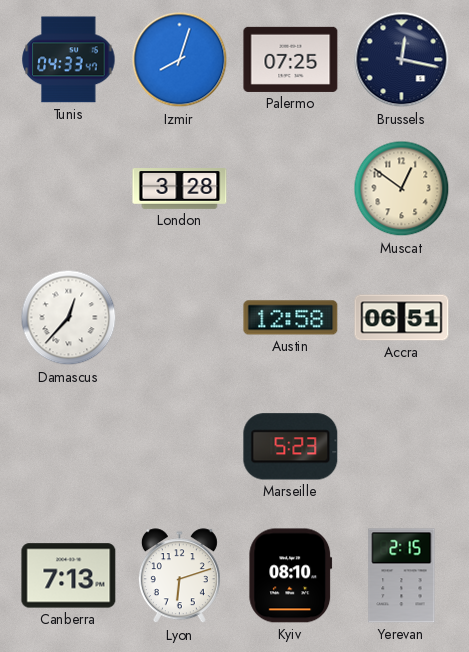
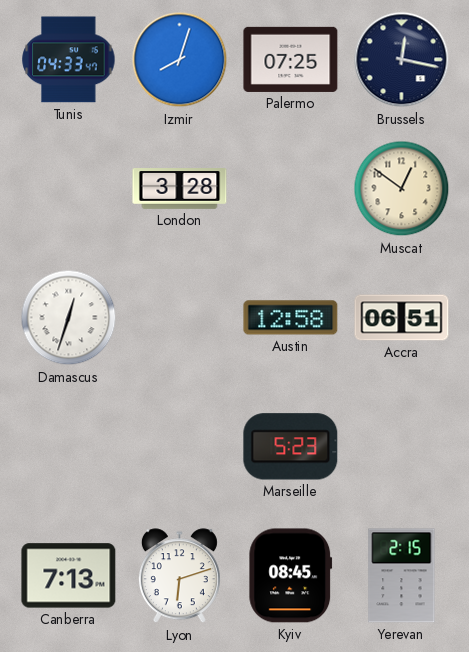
Damascus: 12:37 -> 12:33 (69, 318)
Kyiv: 08:10 -> 08:45 (291, 576)
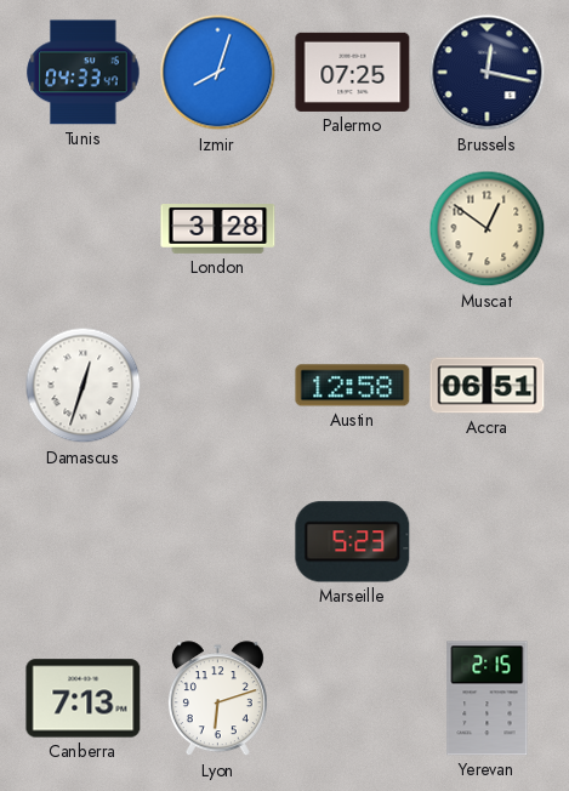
Kyiv: 08:45 -> none (291, 576)
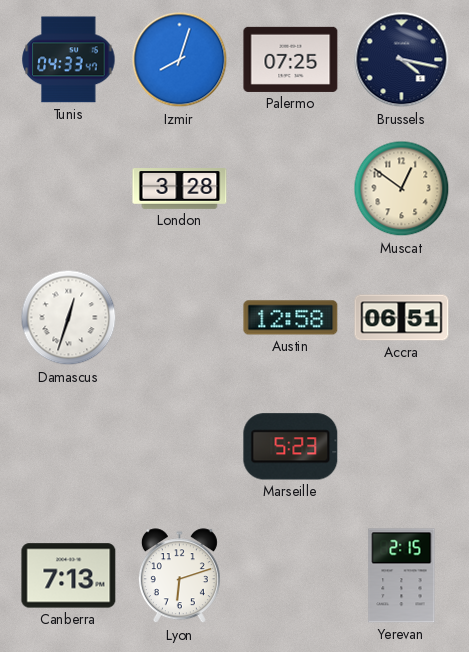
Brussels: 12:17 -> 4:17 (402, 60)
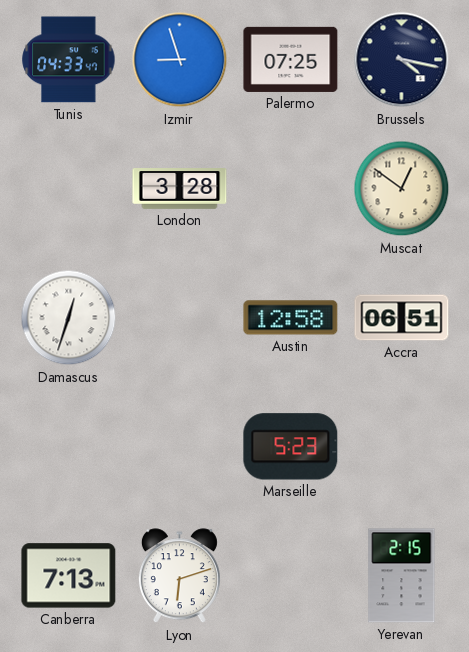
Izmir: 8:03 -> 8:57 (180, 60)
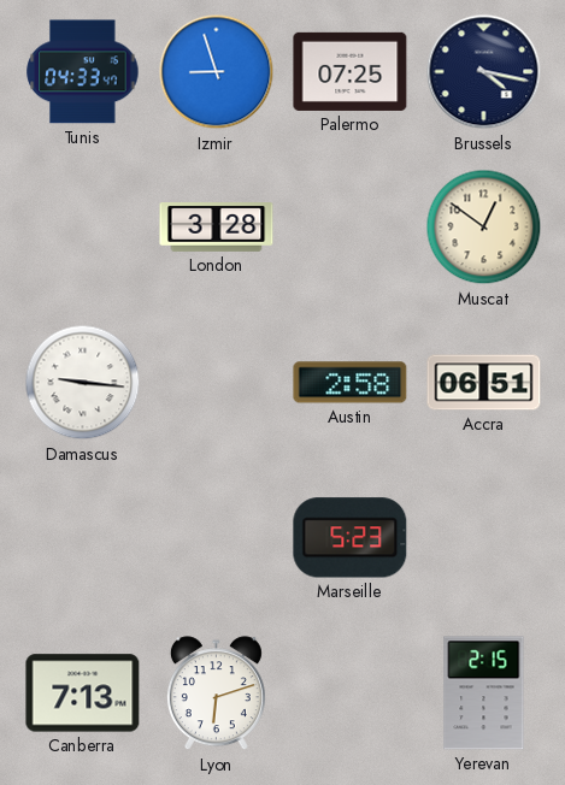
Damascus: 12:33 -> 9:16 (83, 383)
Austin: 12:58 -> 2:58 (351, 383)
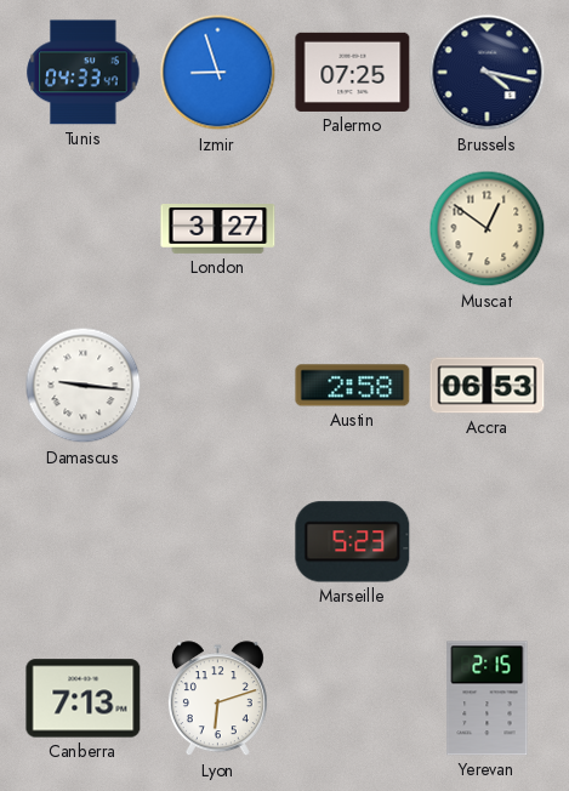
London: 3:28 -> 3:27 (218, 229)
Accra: 06:51 -> 06:53 (488, 386)
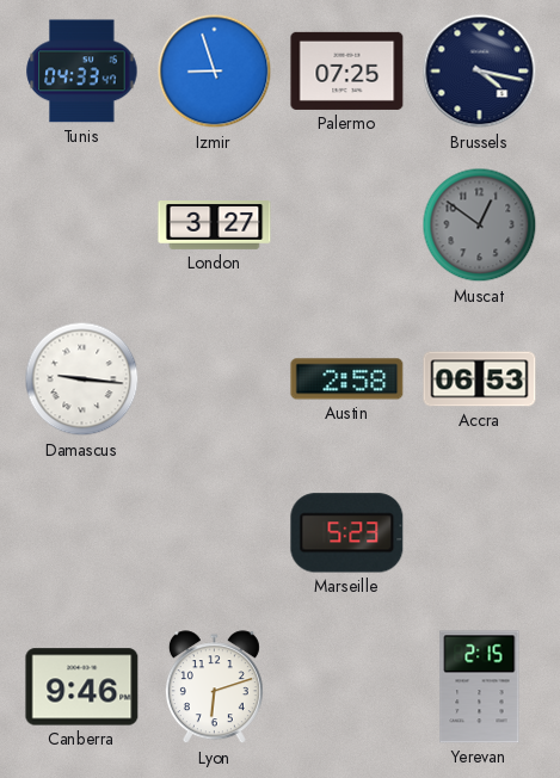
Muscat dial: cream -> grey (480, 226)
Canberra: 7:13 -> 9:46 (82, 687)
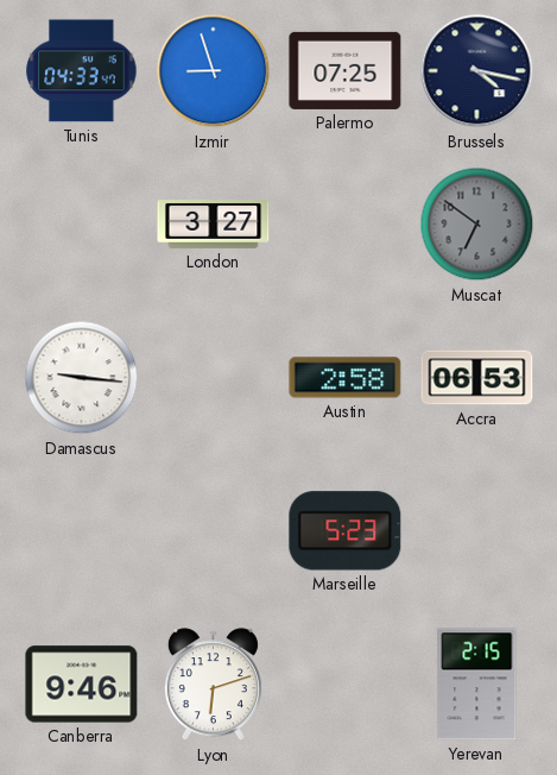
Muscat: 12:51 -> 6:51 (477, 225)
